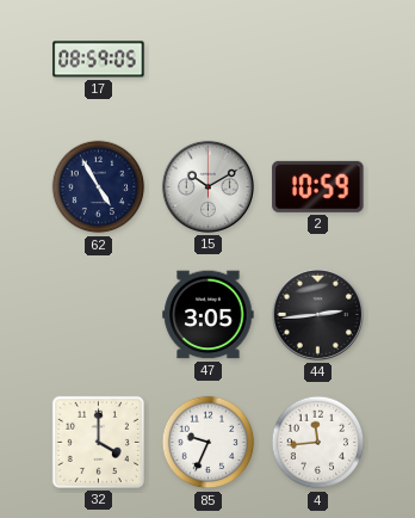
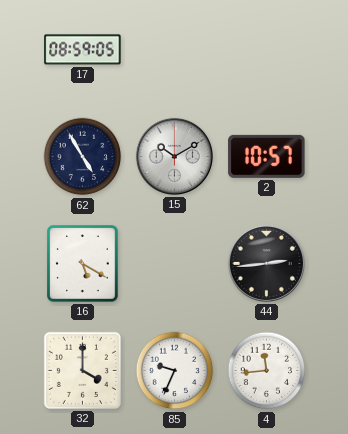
2: 10:59 -> 10:57 (267, 156)
16: none -> 5:20 (83, 264)
47: 3:05 -> none (209, 315)
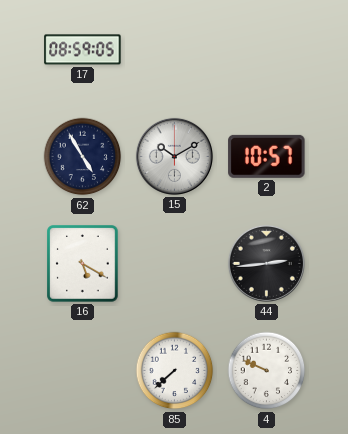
32: 4:00 -> none (82, 370)
85: 9:34 -> 7:38 (175, 371)
4: 11:44 -> 9:49 (267, 371)
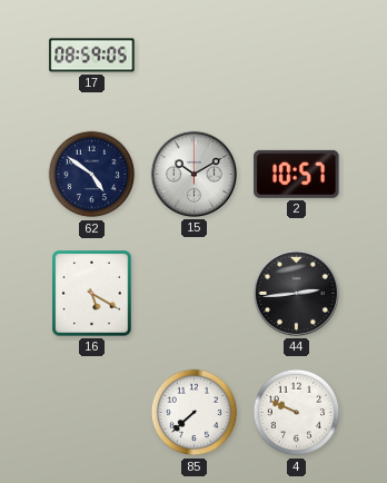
62: 4:55 -> 4:51 (92, 175)
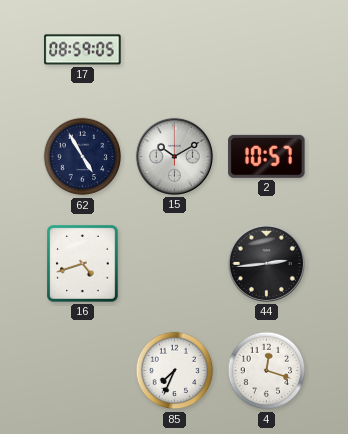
62: 4:51 -> 4:55 (83, 157)
16: 5:20 -> 4:42 (83, 264)
85: 7:38 -> 7:34 (175, 371)
4: 9:49 -> 12:18 (267, 371)
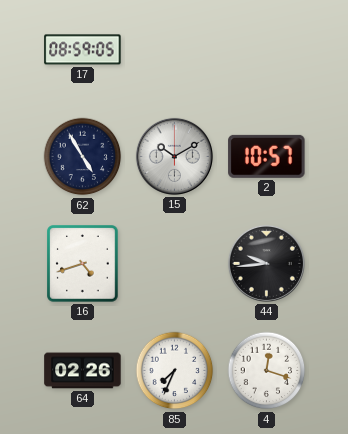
44: 2:44 -> 9:44 (266, 263)
64: none -> 02:26 (83, 371)
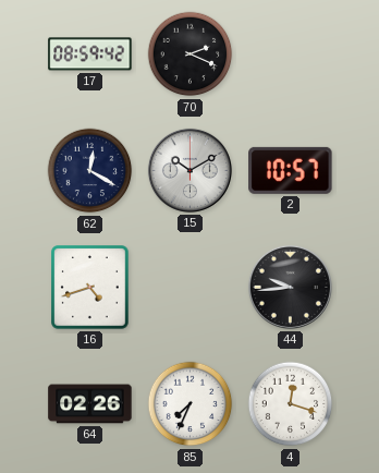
17: 08:59:05 -> 08:59:42 (90, 54)
70: none -> 2:19 (191, 54)
62: 4:55 -> 12:20 (90, 171)
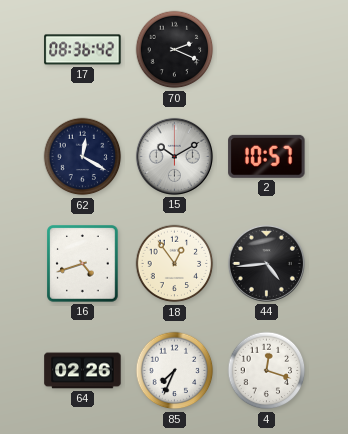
17: 08:59 -> 08:36 (83, 50)
18: none -> 12:54 (175, 264)
44: 9:44 -> 4:44 (266, 263)
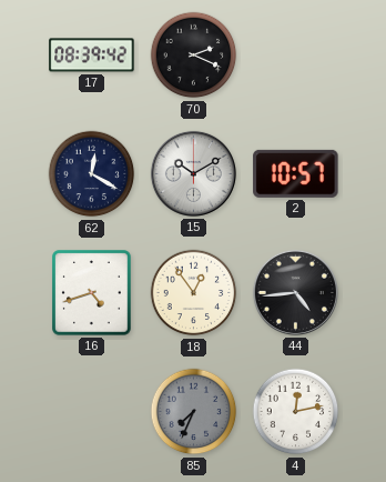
17: 08:36 -> 08:39 (92, 56)
64: 02:26 -> none (83, 371)
85 dial: white -> grey (194, 412)
4: 12:18 -> 12:13 (296, 412)
